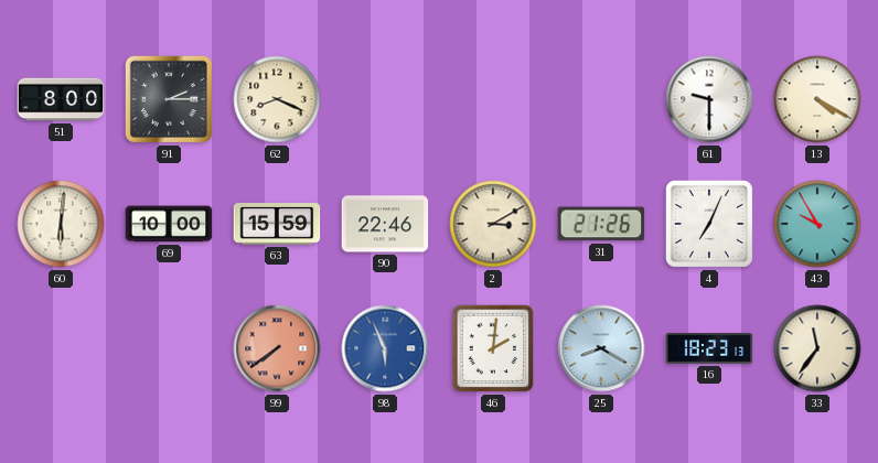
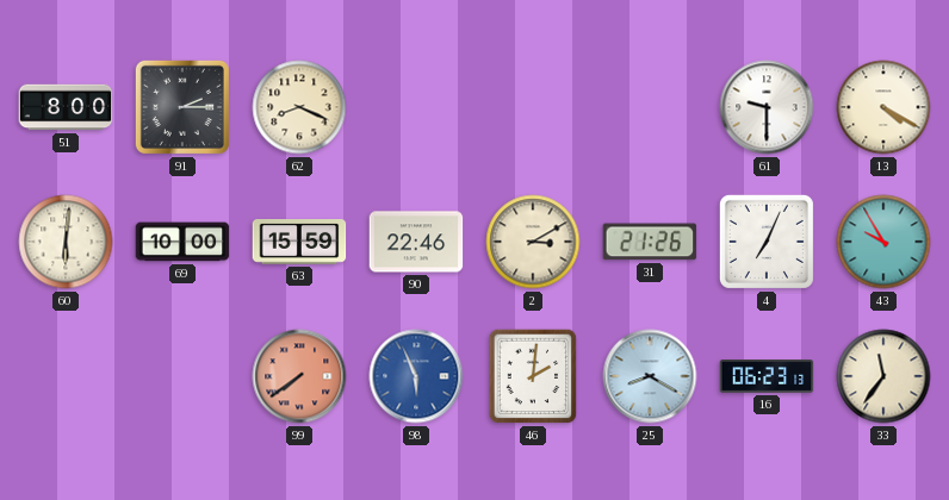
16: 18:23 -> 06:23 (767, 377)
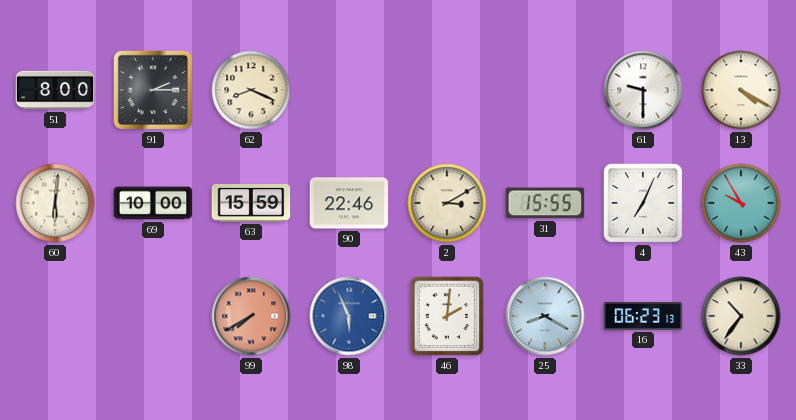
31: 21:26 -> 15:55 (545, 203)
99: 7:39 -> 7:40 (251, 316)
33: 11:36 -> 10:36 (741, 316)
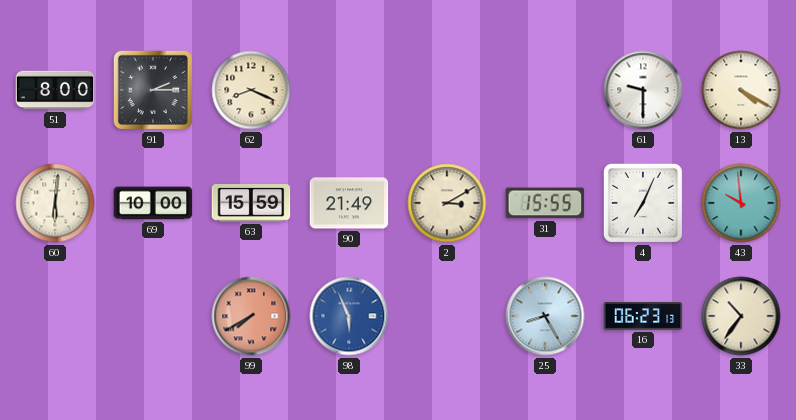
90: 22:46 -> 21:49 (349, 203)
43: 9:55 -> 9:59 (741, 203)
46: 2:01 -> none (447, 316)
25: 8:20 -> 8:25 (545, 316)
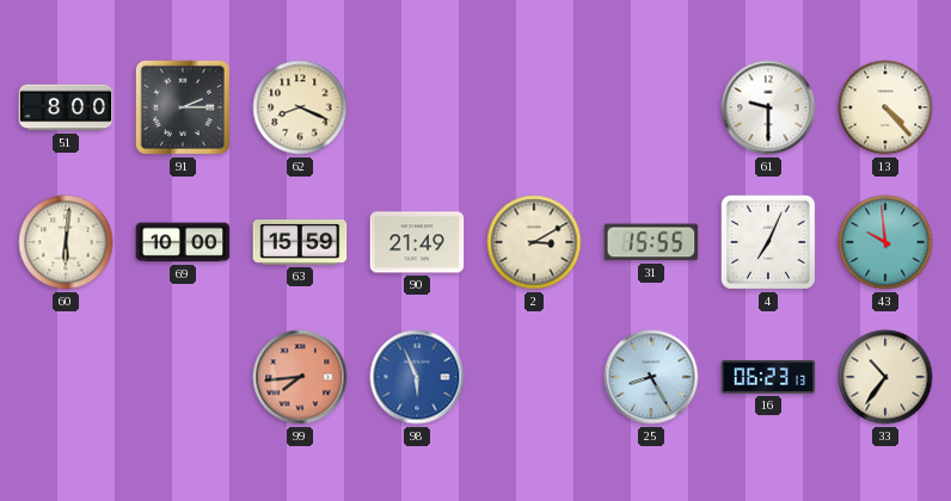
13: 4:20 -> 4:23 (885, 107)
99: 7:40 -> 7:44 (300, 377)
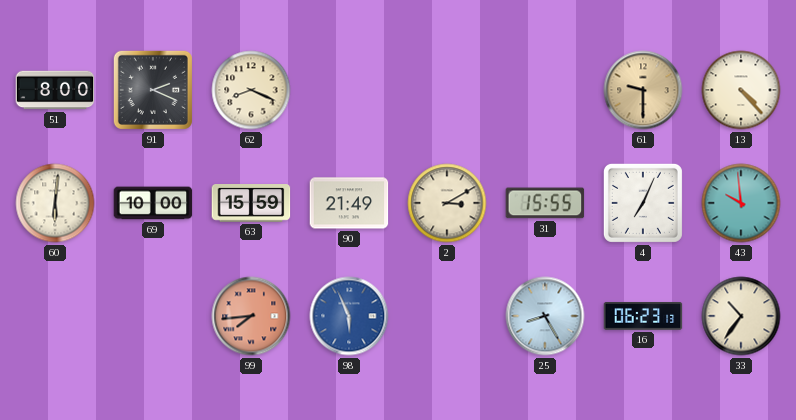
91: 2:15 -> 2:19 (153, 90)
61 dial: white -> champagne (643, 90)
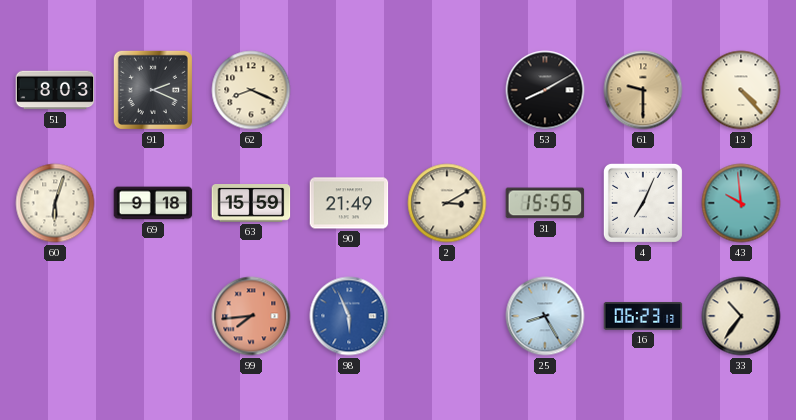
51: 8:00 -> 8:03 (55, 90)
53: none -> 8:10 (545, 90)
60: 6:01 -> 6:03 (55, 203)
69: 10:00 -> 9:18 (153, 203)
